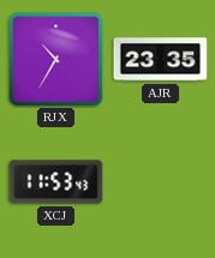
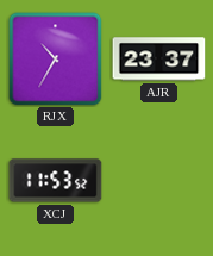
AJR: 23:35 -> 23:37 (159, 60)
XCJ: 11:53:43 -> 11:53:52 (56, 181)
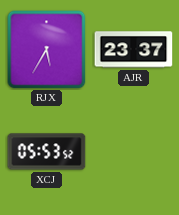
RJX: 10:35 -> 5:35 (47, 50)
XCJ: 11:53 -> 05:53 (47, 152)
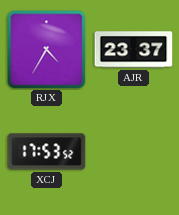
RJX: 5:35 -> 4:35 (47, 50)
XCJ: 05:53 -> 17:53 (47, 152)
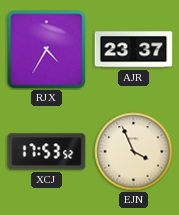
EJN: none -> 3:56 (134, 152)
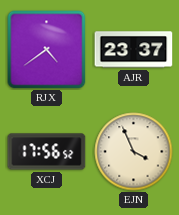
RJX: 4:35 -> 4:39 (47, 50)
XCJ: 17:53 -> 17:56 (47, 152)
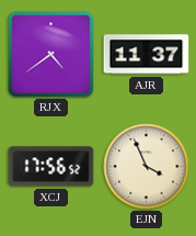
AJR: 23:37 -> 11:37 (147, 55)
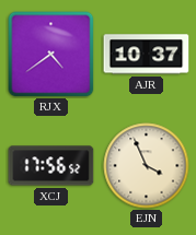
AJR: 11:37 -> 10:37 (147, 55)
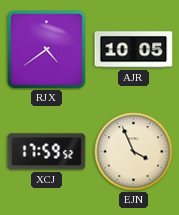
AJR: 10:37 -> 10:05 (134, 50)
XCJ: 17:56 -> 17:59 (47, 152)
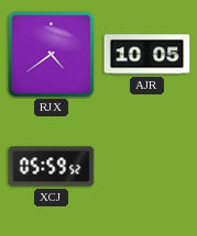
XCJ: 17:59 -> 05:59 (52, 167)
EJN: 3:56 -> none (134, 152)
